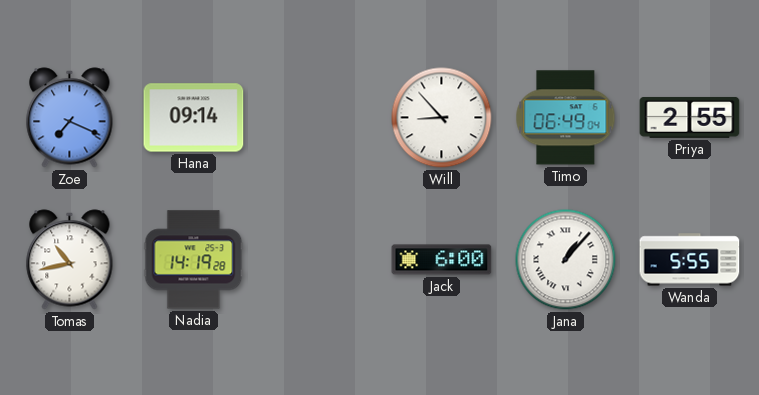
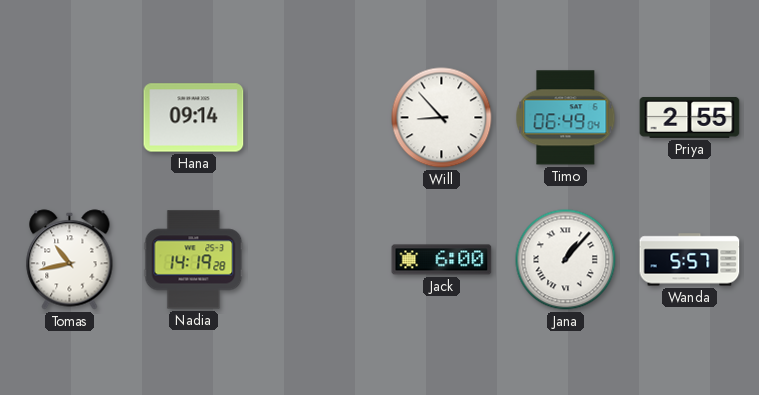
Zoe: 7:19 -> none (70, 118)
Wanda: 5:55 -> 5:57 (690, 260)
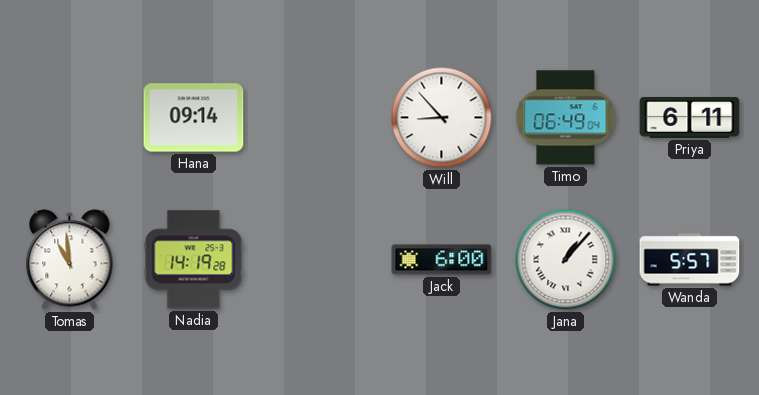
Priya: 2:55 -> 6:11 (690, 118)
Tomas: 10:43 -> 10:59 (70, 260)
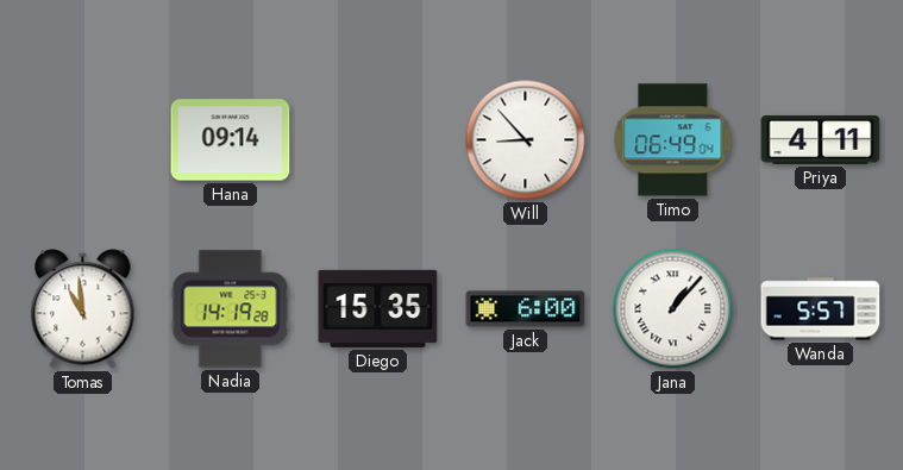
Priya: 6:11 -> 4:11 (821, 140)
Diego: none -> 15:35 (378, 308)
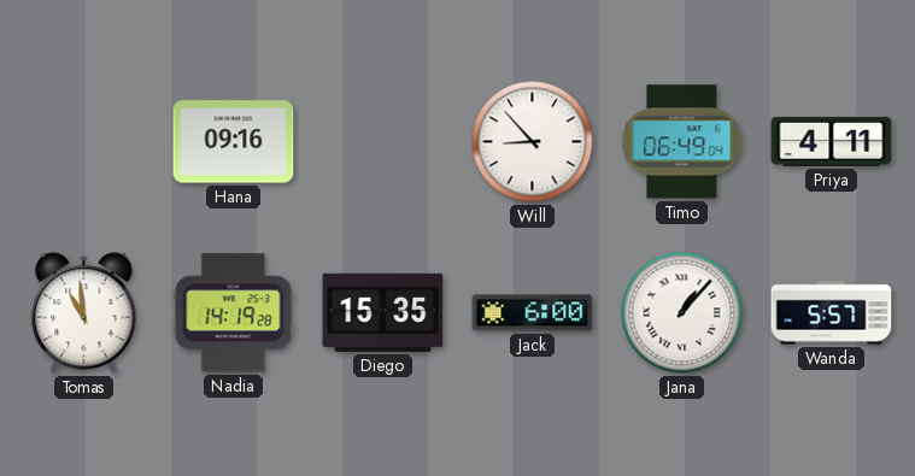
Hana: 09:14 -> 09:16 (234, 142)
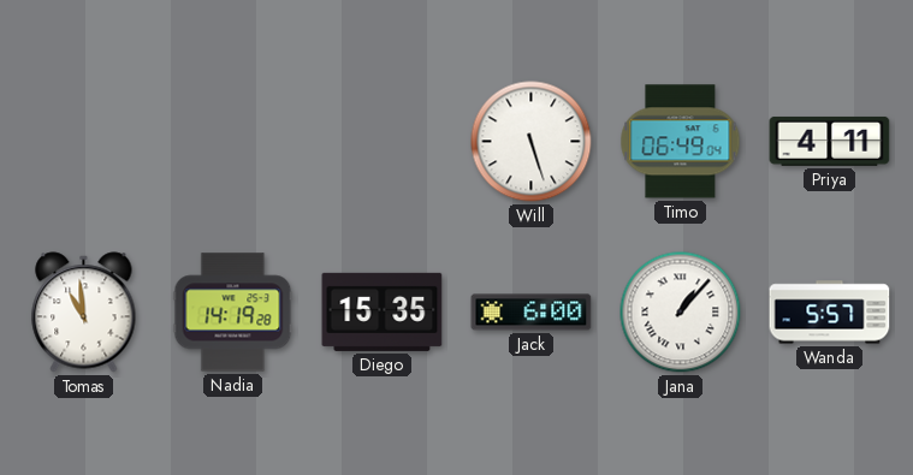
Hana: 09:16 -> none (234, 142)
Will: 8:53 -> 5:27 (532, 142)
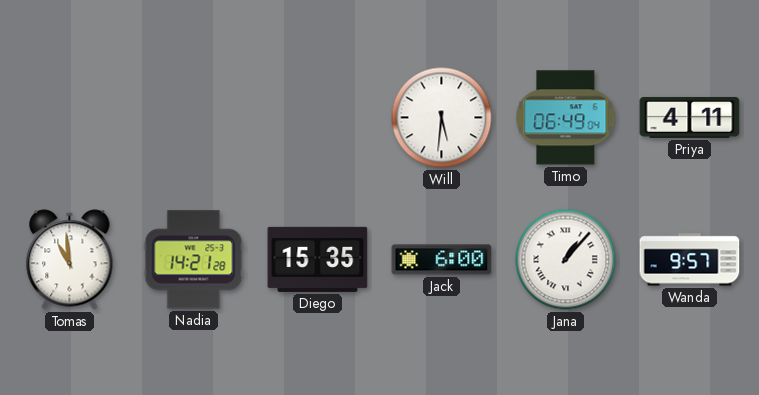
Will: 5:27 -> 5:31 (442, 118)
Nadia: 14:19 -> 14:21 (194, 260)
Wanda: 5:57 -> 9:57 (690, 260)
